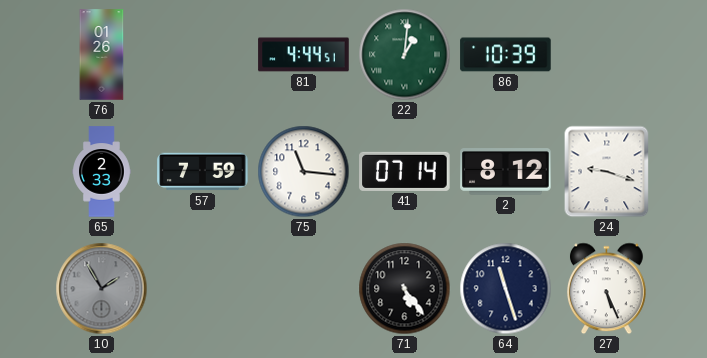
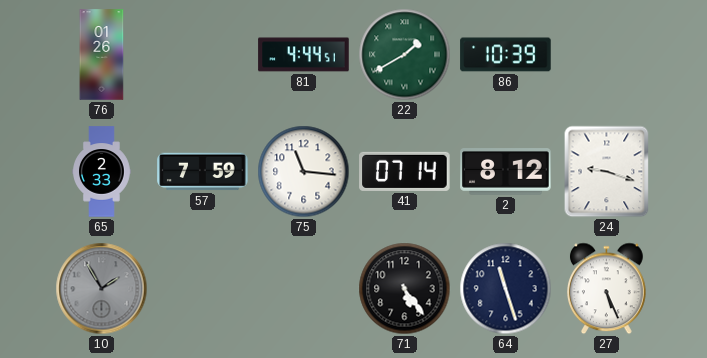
22: 1:01 -> 1:40 (405, 55)
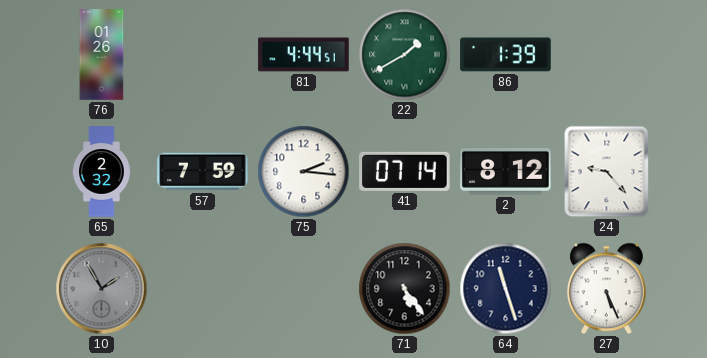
86: 10:39 -> 1:39 (506, 55)
65: 2:33 -> 2:32 (102, 172)
75: 11:16 -> 2:16 (304, 172)
24: 9:18 -> 9:23 (607, 172)
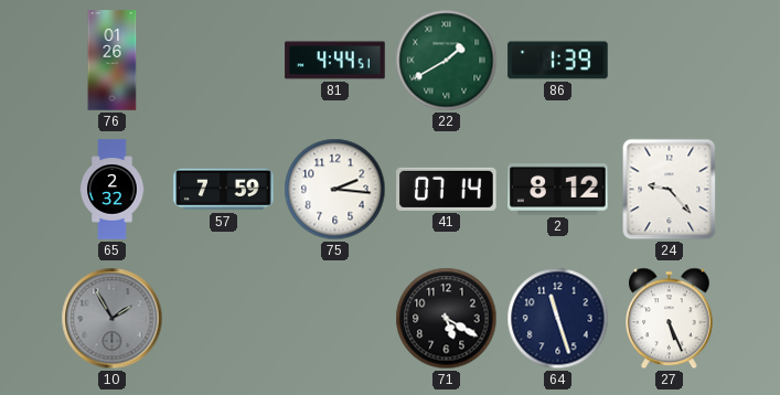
71: 5:24 -> 5:20 (447, 319)
